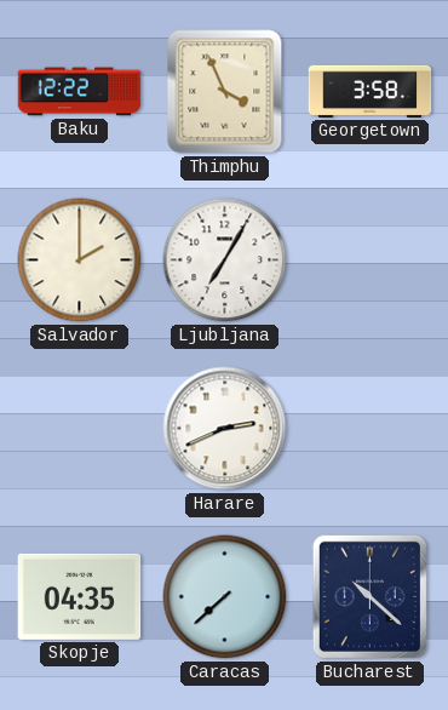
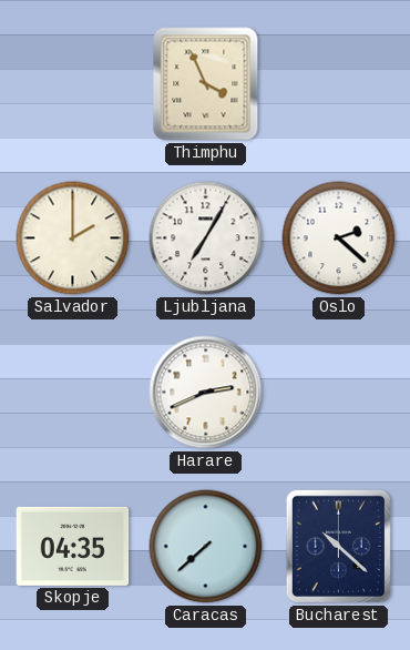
Baku: 12:22 -> none (80, 92)
Georgetown: 3:58 -> none (371, 91)
Oslo: none -> 2:22 (339, 238)
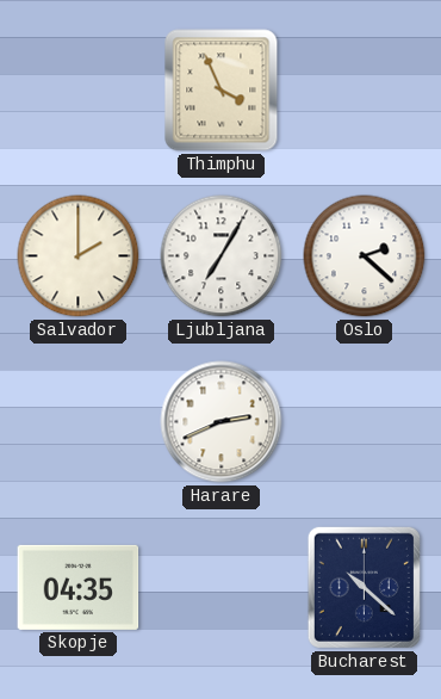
Caracas: 7:38 -> none (206, 547)
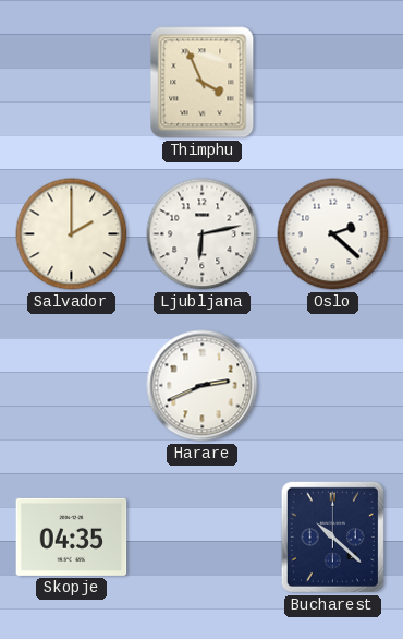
Ljubljana: 7:05 -> 6:13 (203, 234)
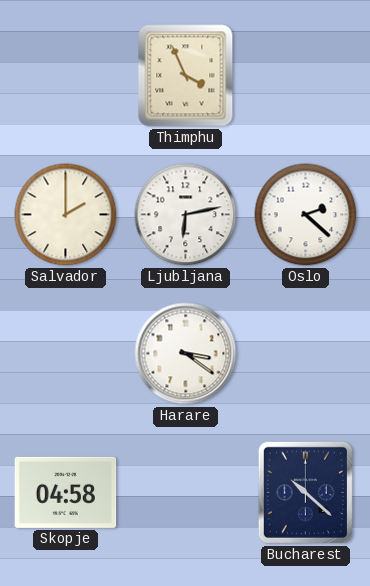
Harare: 2:41 -> 3:21 (186, 354)
Skopje: 04:35 -> 04:58 (66, 492)
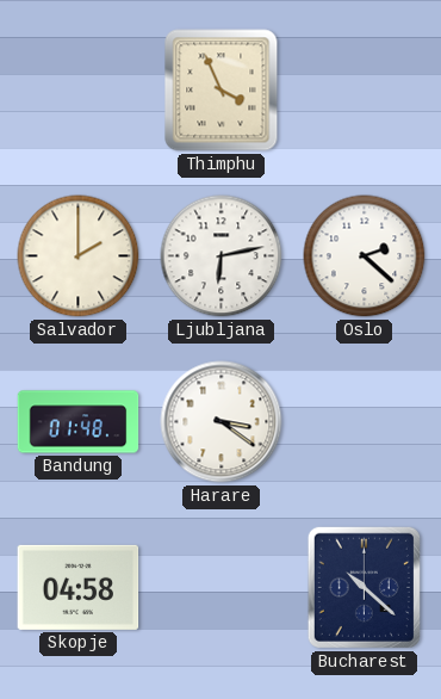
Bandung: none -> 01:48 (79, 422)
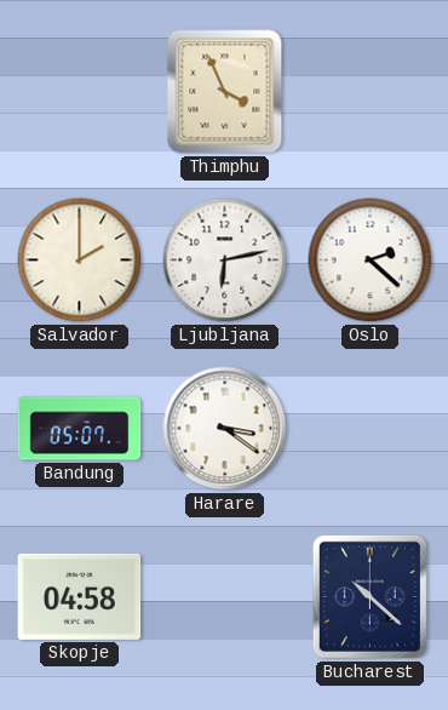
Bandung: 01:48 -> 05:07 (80, 429)
